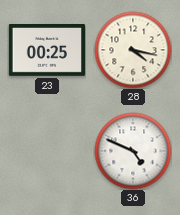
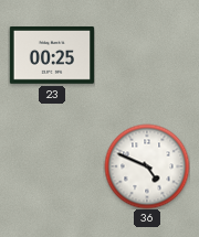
28: 4:17 -> none (133, 50)
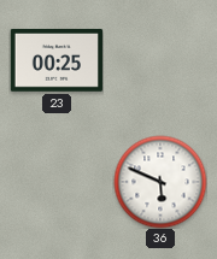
36: 4:49 -> 5:49 (160, 182)
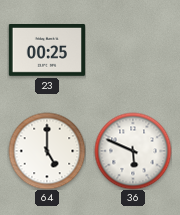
64: none -> 5:00 (47, 151)
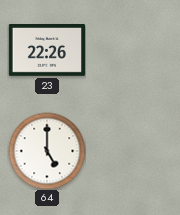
23: 00:25 -> 22:26 (47, 51)
36: 5:49 -> none (133, 151)
